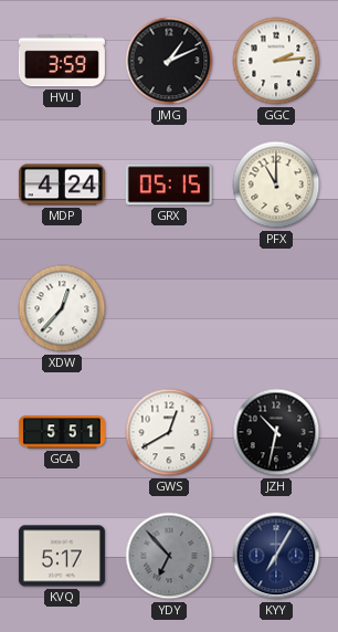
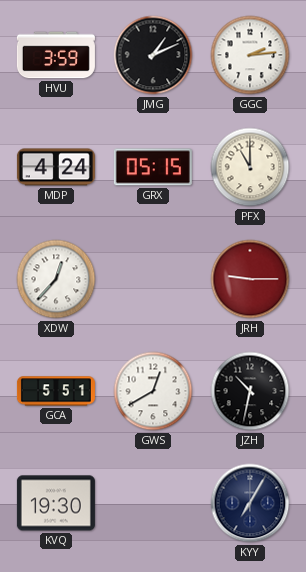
JRH: none -> 9:15 (250, 279)
KVQ: 5:17 -> 19:30 (56, 503)
YDY: 6:53 -> none (169, 556)
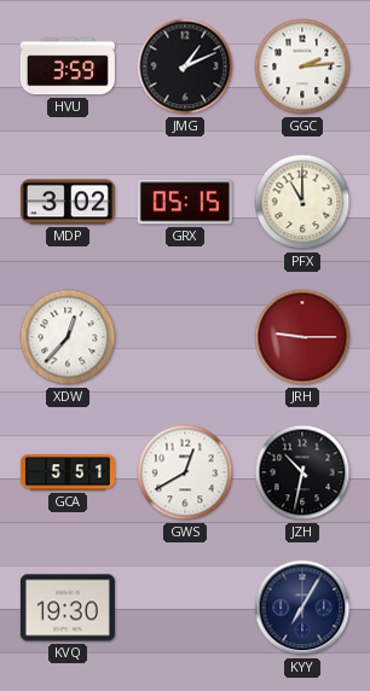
MDP: 4:24 -> 3:02 (68, 202)
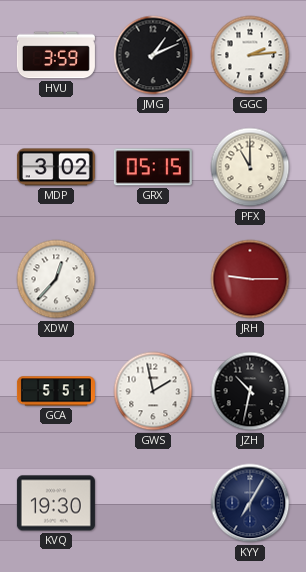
GWS: 12:40 -> 1:58 (153, 391)
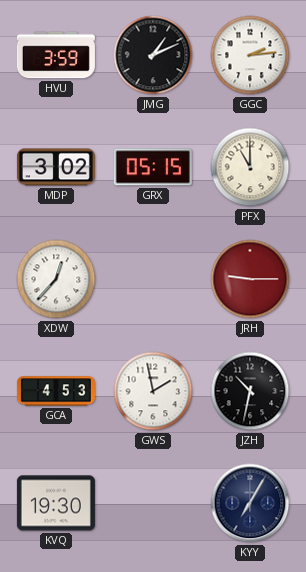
GCA: 5:51 -> 4:53 (56, 391)
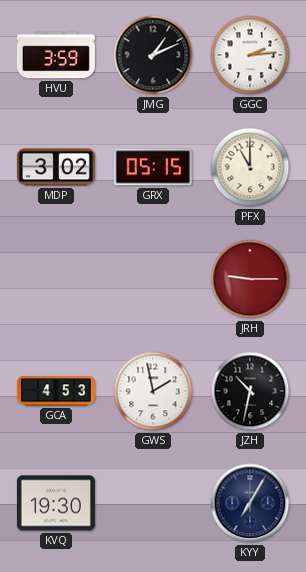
XDW: 12:37 -> none (56, 279)
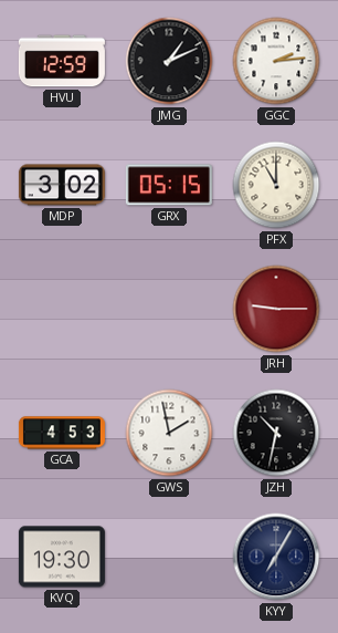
HVU: 3:59 -> 12:59 (62, 61)
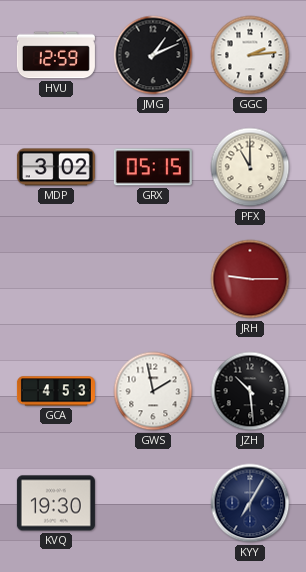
JZH: 10:32 -> 10:29 (250, 391)
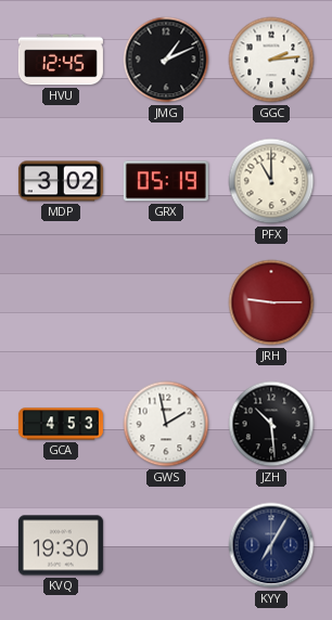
HVU: 12:59 -> 12:45 (61, 60)
GRX: 05:15 -> 05:19 (166, 181)
